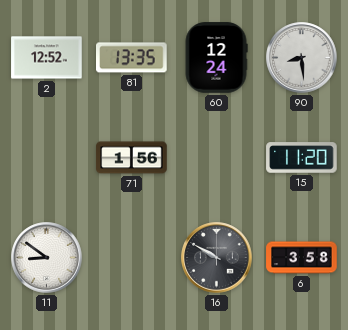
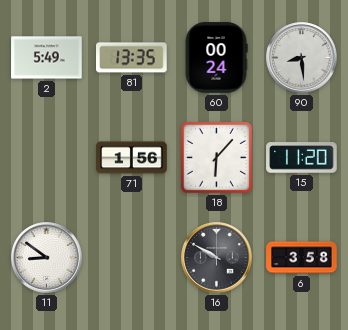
2: 12:52 -> 5:49 (47, 58)
60: 12:24 -> 00:24 (216, 58)
18: none -> 6:07 (217, 158)
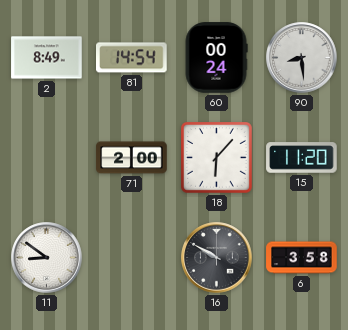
2: 5:49 -> 8:49 (47, 58)
81: 13:35 -> 14:54 (132, 58)
71: 1:56 -> 2:00 (132, 158)
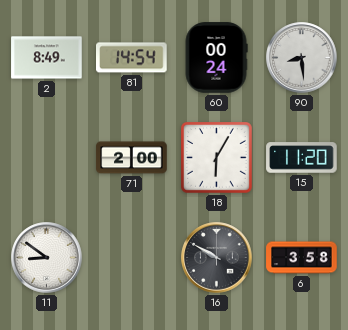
18: 6:07 -> 6:05 (217, 158)
